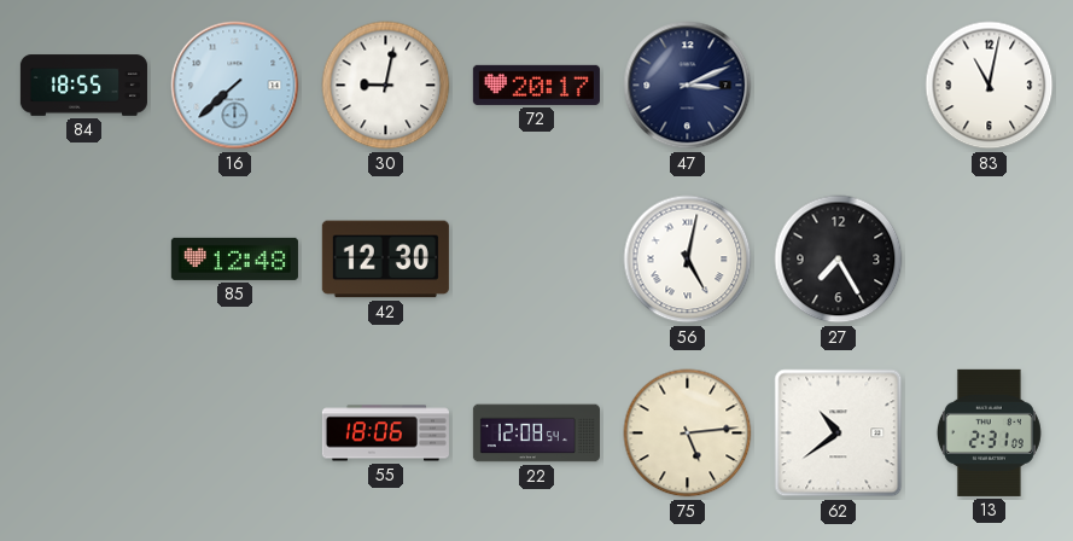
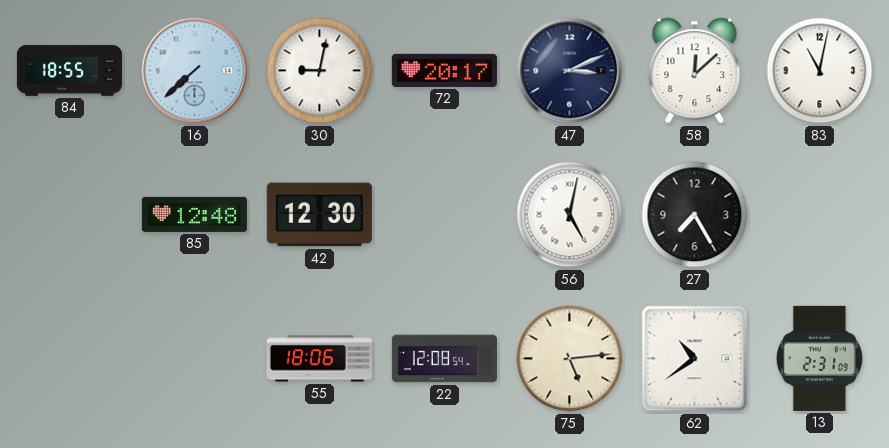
58: none -> 12:08 (695, 71)
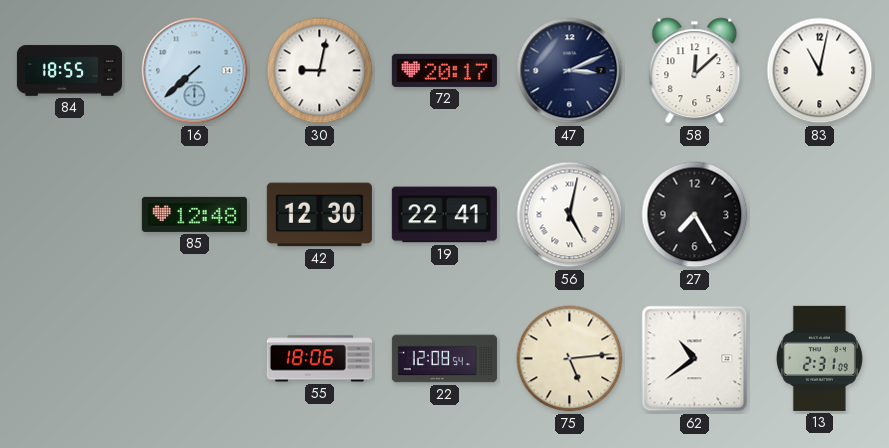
19: none -> 22:41 (444, 215)
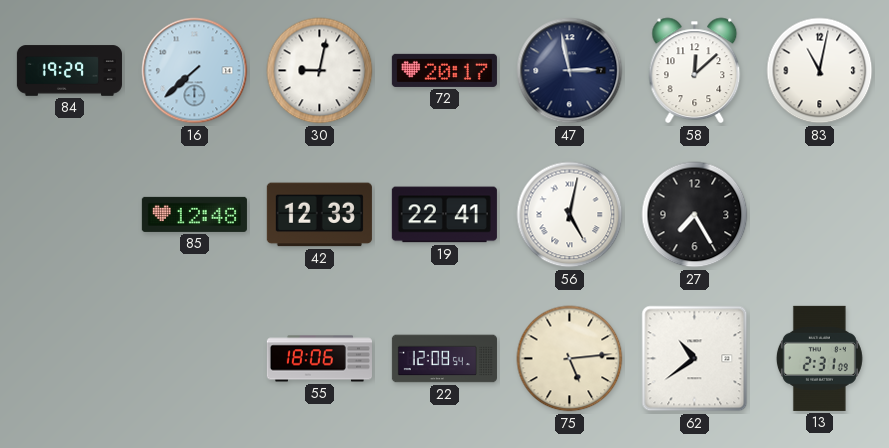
84: 18:55 -> 19:29 (69, 71)
47: 3:11 -> 2:58 (570, 71)
42: 12:30 -> 12:33 (319, 215)
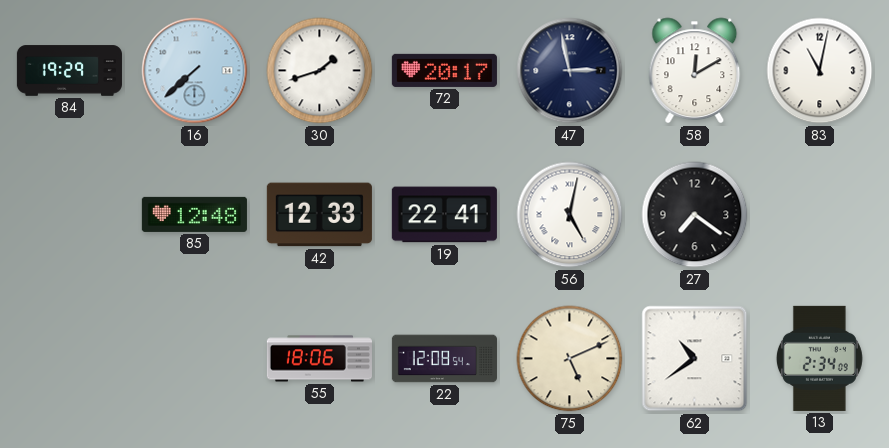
30: 9:02 -> 1:42 (320, 71)
58: 12:08 -> 12:10 (695, 71)
27: 7:25 -> 7:21 (695, 215)
75: 5:14 -> 5:11 (570, 359)
13: 2:31 -> 2:34 (819, 358)
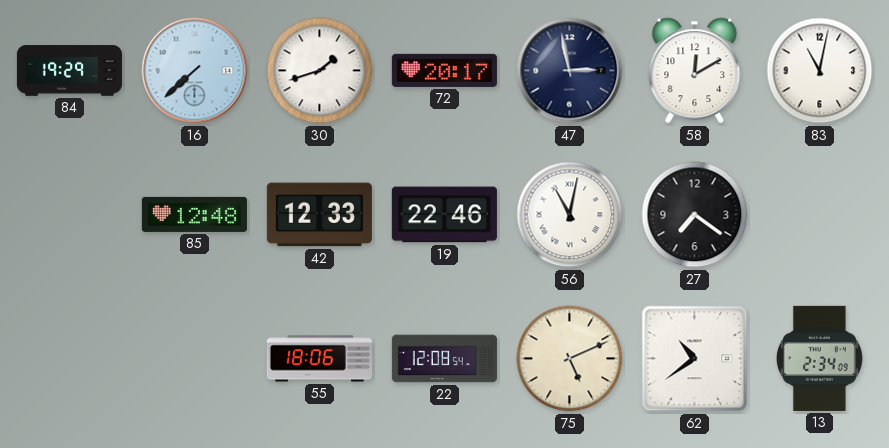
19: 22:41 -> 22:46 (444, 215)
56: 5:02 -> 11:02 (570, 215)
